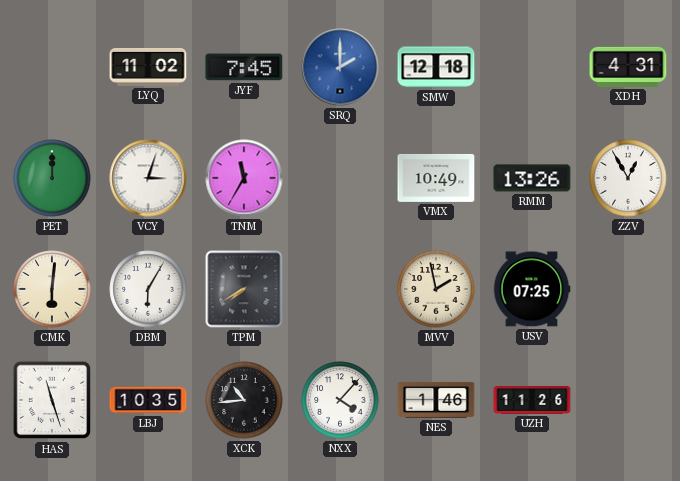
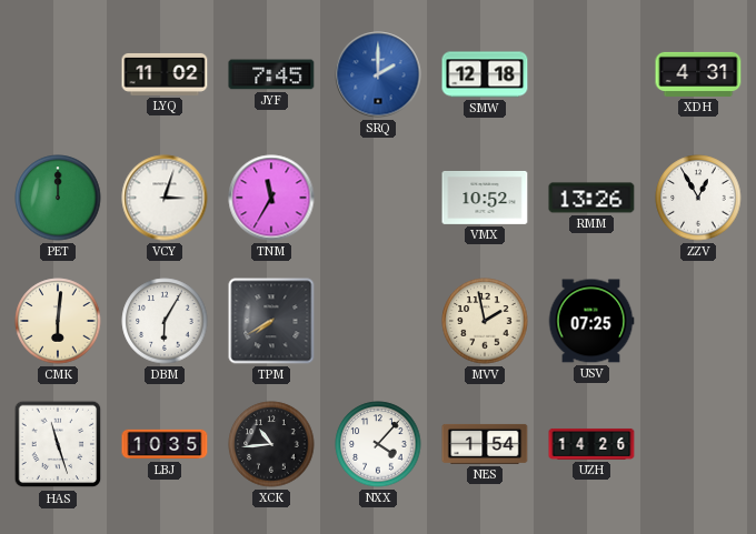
VMX: 10:49 -> 10:52 (485, 198)
NES: 1:46 -> 1:54 (485, 444)
UZH: 11:26 -> 14:26 (591, 444)
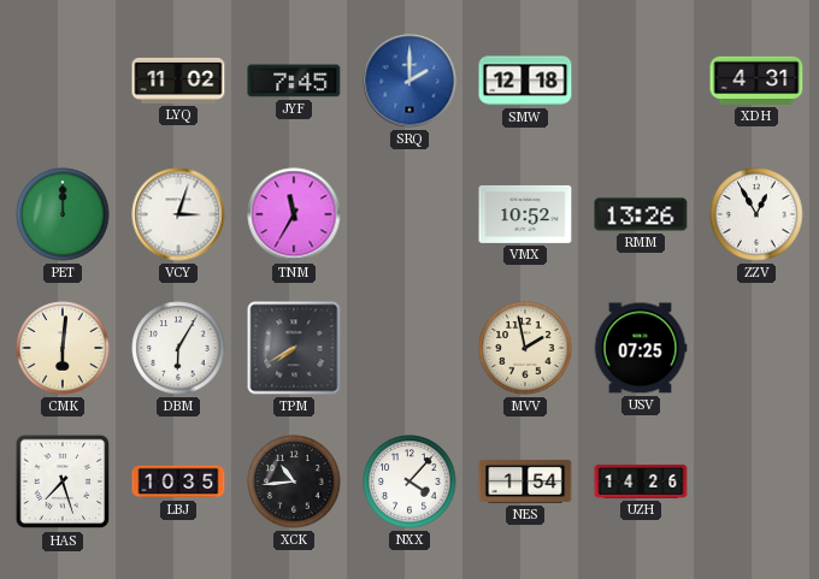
HAS: 11:27 -> 7:27 (63, 481)
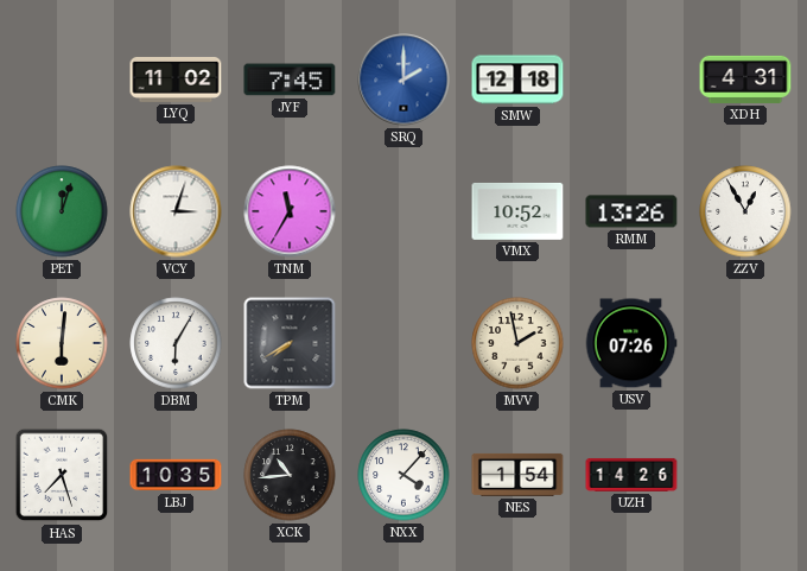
PET: 12:00 -> 12:03 (62, 211)
USV: 07:25 -> 07:26 (631, 343)
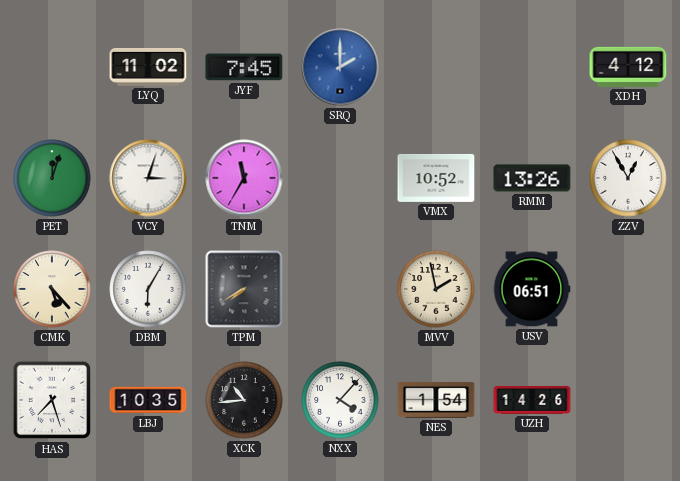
SMW: 12:18 -> none (517, 80)
XDH: 4:31 -> 4:12 (628, 67)
CMK: 6:01 -> 5:23 (52, 289)
USV: 07:26 -> 06:51 (532, 289)
